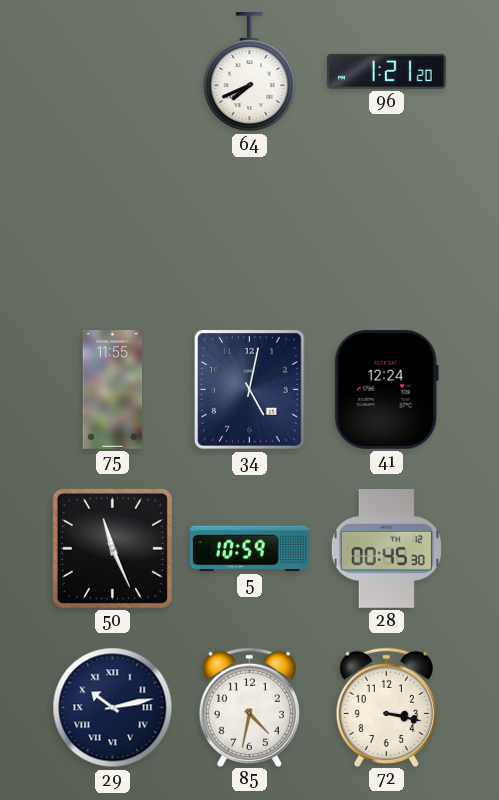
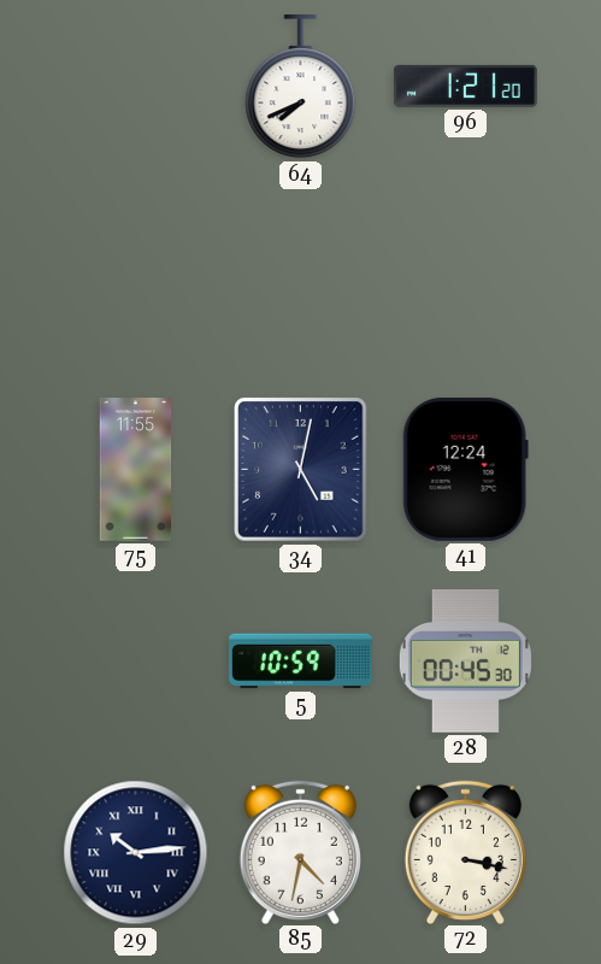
50: 11:26 -> none (112, 548)
29: 10:13 -> 10:14 (136, 853)
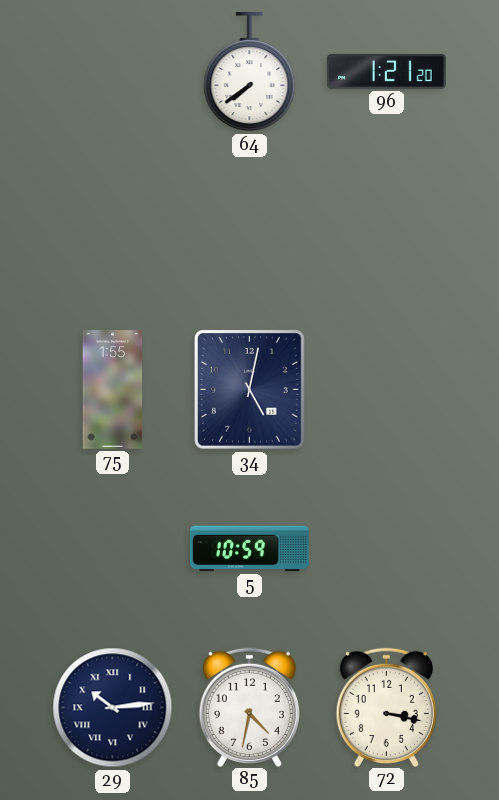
64: 7:41 -> 7:39 (250, 73)
75: 11:55 -> 1:55 (113, 390)
41: 12:24 -> none (465, 469)
28: 00:45 -> none (465, 662)
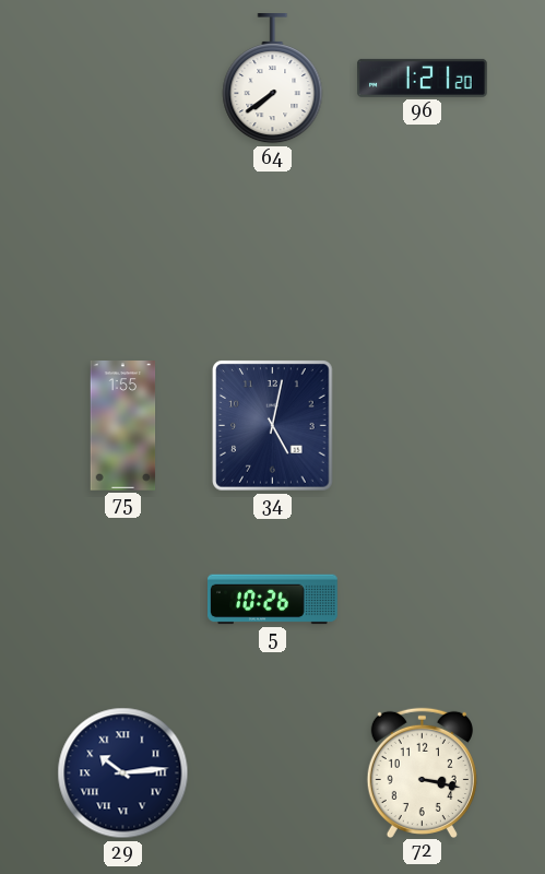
5: 10:59 -> 10:26 (273, 600)
85: 4:32 -> none (249, 707)
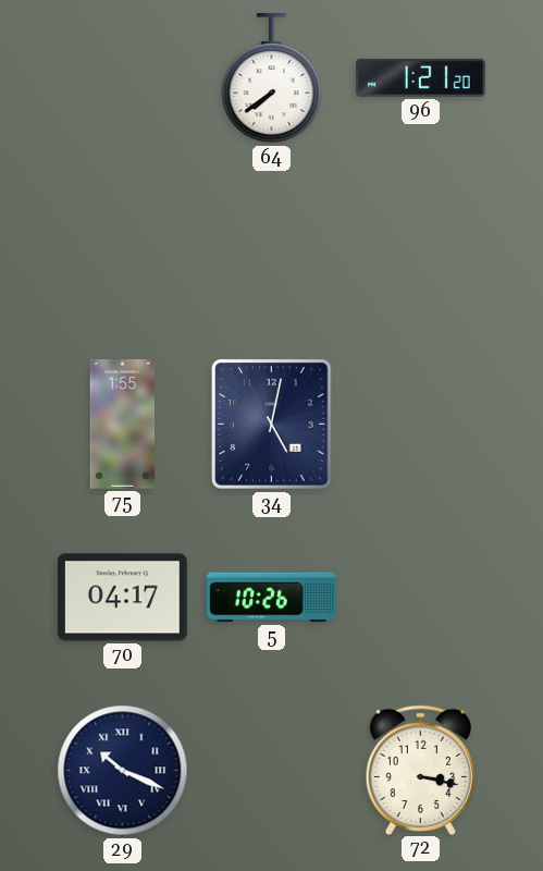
70: none -> 04:17 (122, 598)
29: 10:14 -> 10:19 (123, 771)
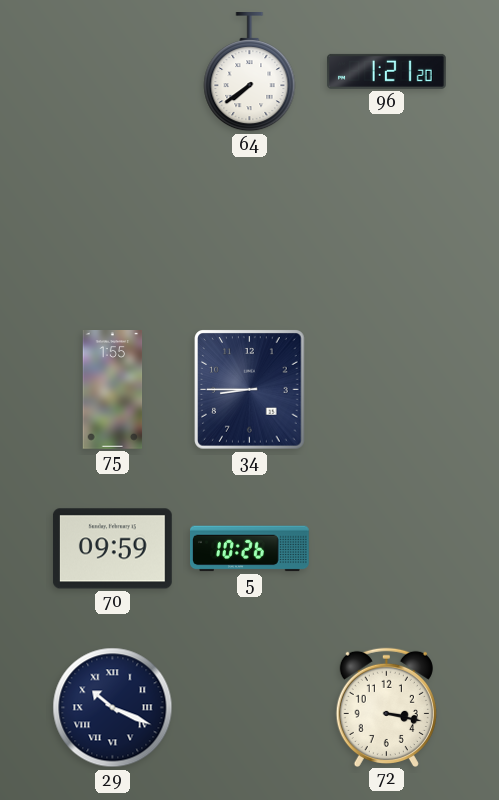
34: 5:02 -> 8:45 (250, 390)
70: 04:17 -> 09:59 (112, 549)
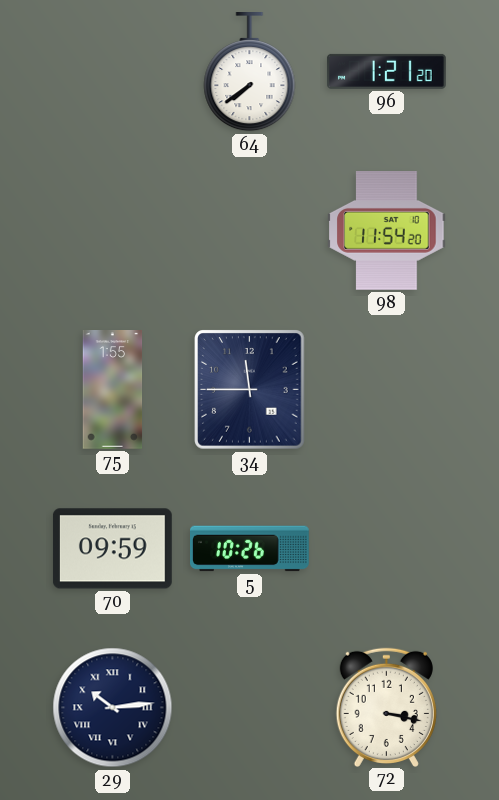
98: none -> 11:54 (387, 231)
34: 8:45 -> 11:45 (250, 390)
29: 10:19 -> 10:14 (113, 708)
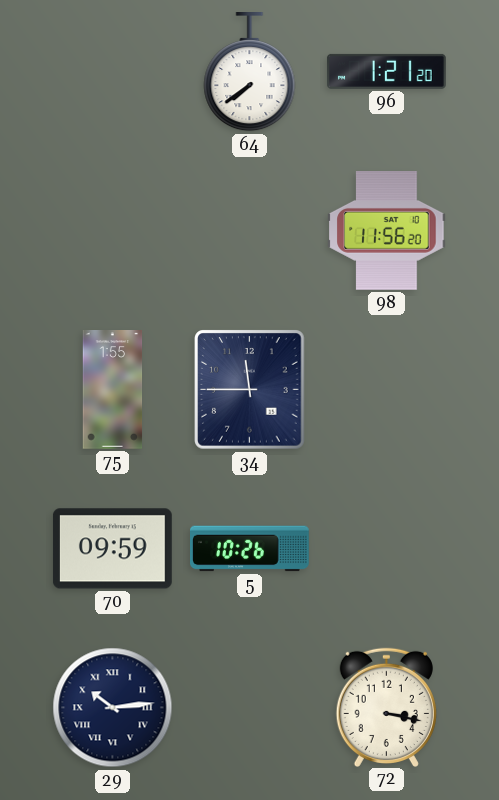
98: 11:54 -> 11:56 (387, 231)
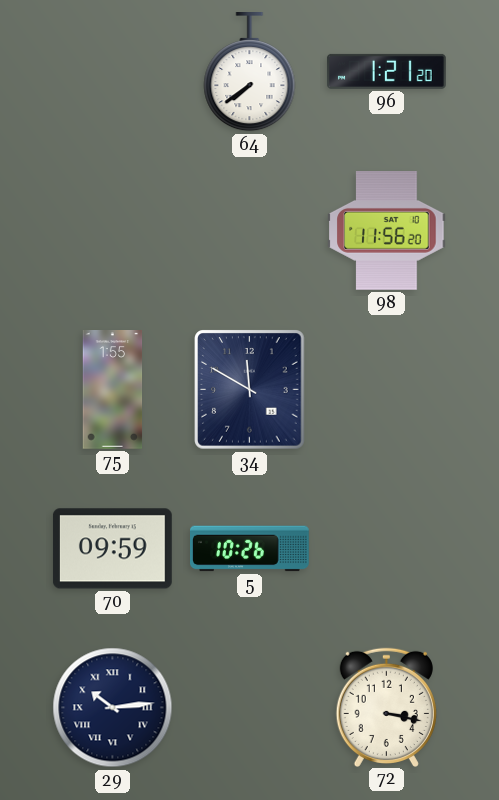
34: 11:45 -> 11:50 (250, 390)
